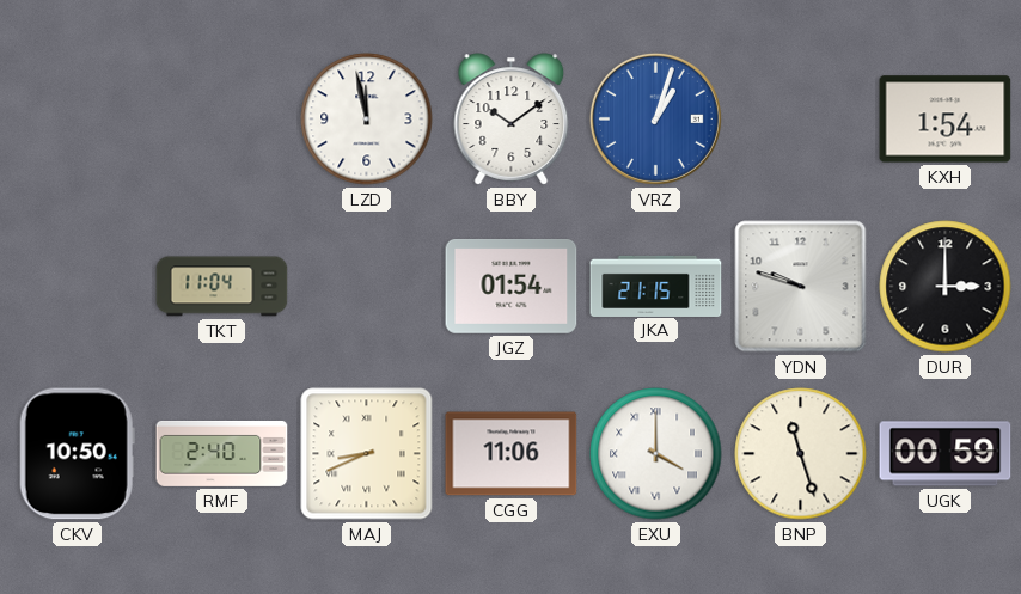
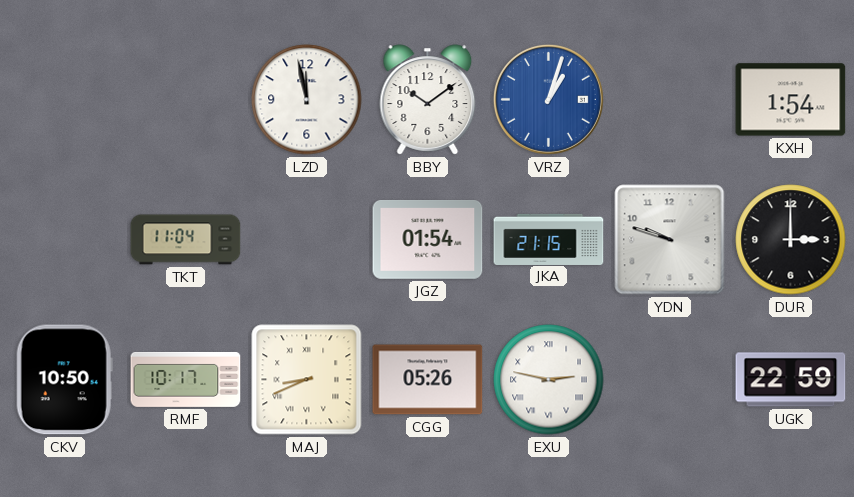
RMF: 2:40 -> 10:17 (186, 379)
CGG: 11:06 -> 05:26 (428, 380)
EXU: 4:00 -> 2:47 (549, 380)
BNP: 11:27 -> none (801, 454)
UGK: 00:59 -> 22:59 (791, 380)
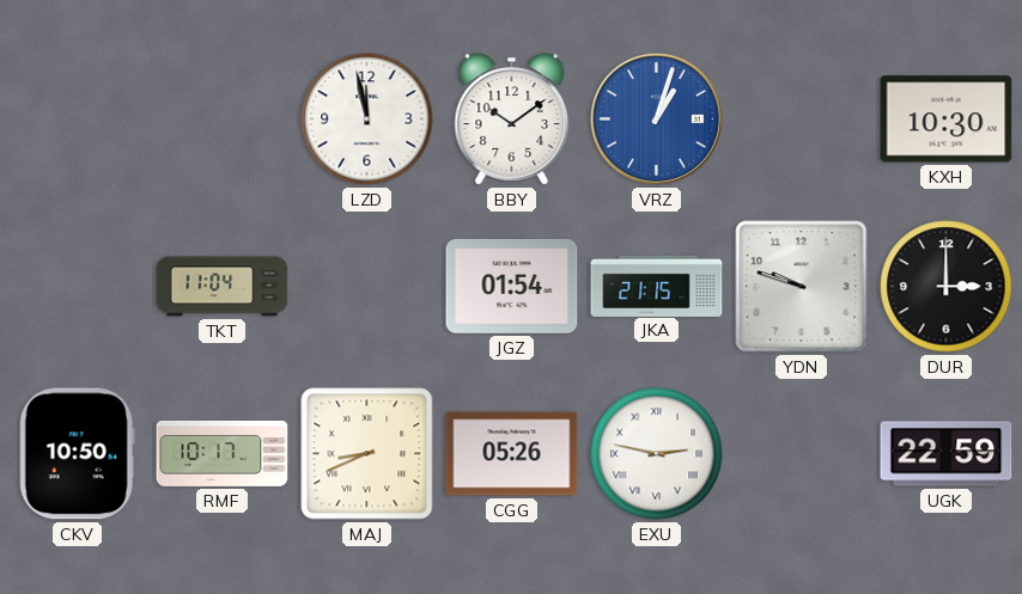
KXH: 1:54 -> 10:30 (947, 120)
